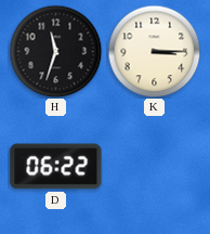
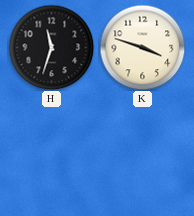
K: 3:15 -> 3:48 (142, 47)
D: 06:22 -> none (56, 167)
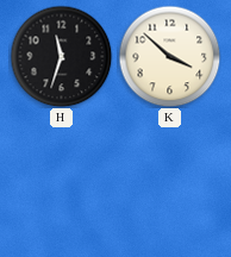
K: 3:48 -> 3:52 (169, 56)
